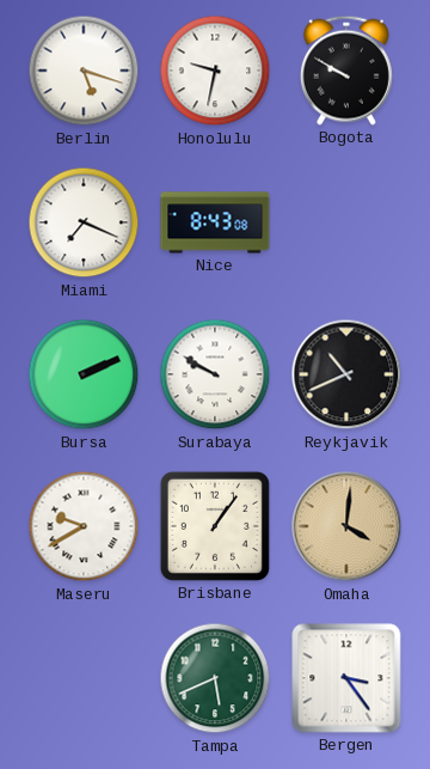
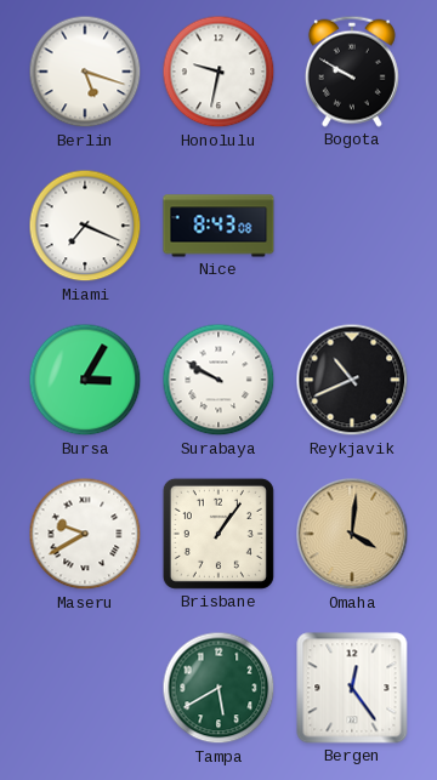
Bursa: 2:11 -> 3:05 (85, 380)
Tampa: 5:41 -> 5:40 (218, 688)
Bergen: 3:24 -> 12:24 (352, 688)
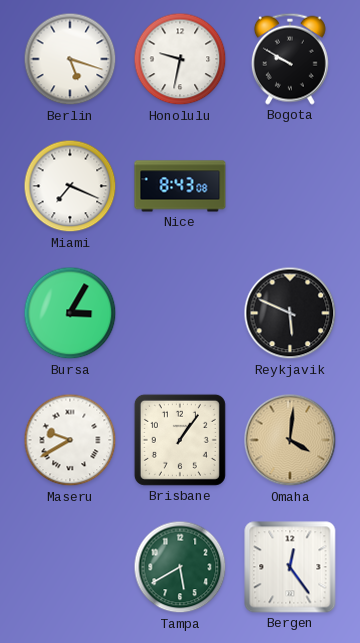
Surabaya: 9:50 -> none (218, 380)
Reykjavik: 10:41 -> 5:49 (290, 313)
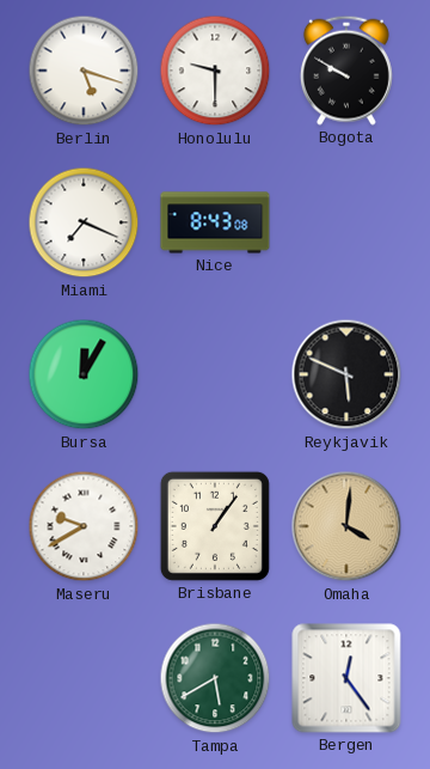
Honolulu: 9:32 -> 9:30 (215, 71)
Bursa: 3:05 -> 12:05 (84, 374)
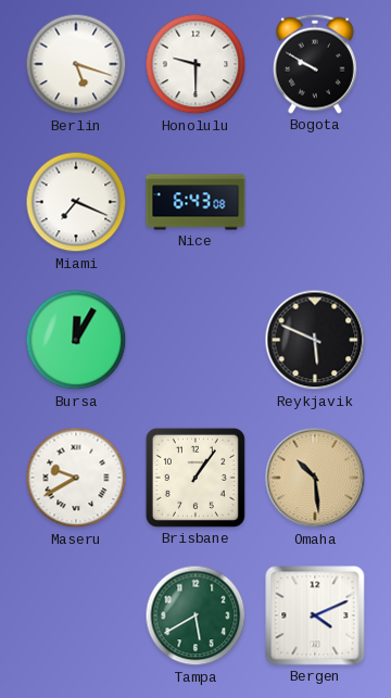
Nice: 8:43 -> 6:43 (195, 202)
Omaha: 4:01 -> 10:29 (315, 478)
Bergen: 12:24 -> 4:11 (315, 615)
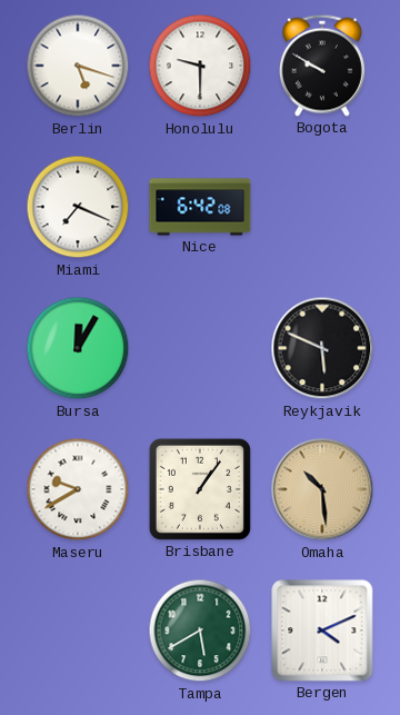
Nice: 6:43 -> 6:42 (200, 207)
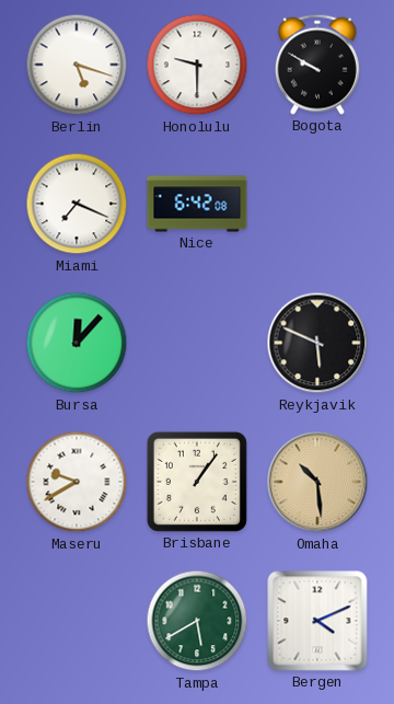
Bursa: 12:05 -> 12:07 (77, 343)
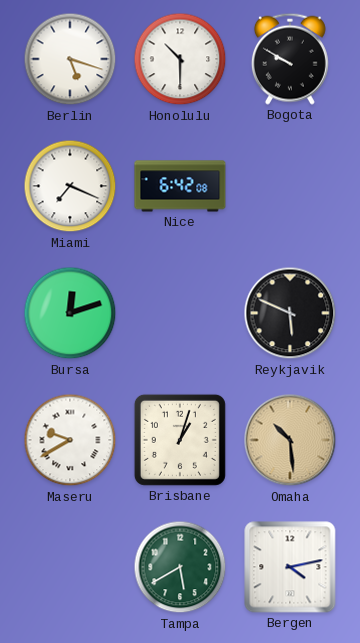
Honolulu: 9:30 -> 10:30 (180, 59)
Bursa: 12:07 -> 12:12 (70, 313)
Brisbane: 1:06 -> 1:03 (180, 440)
Bergen: 4:11 -> 4:13 (290, 567)
